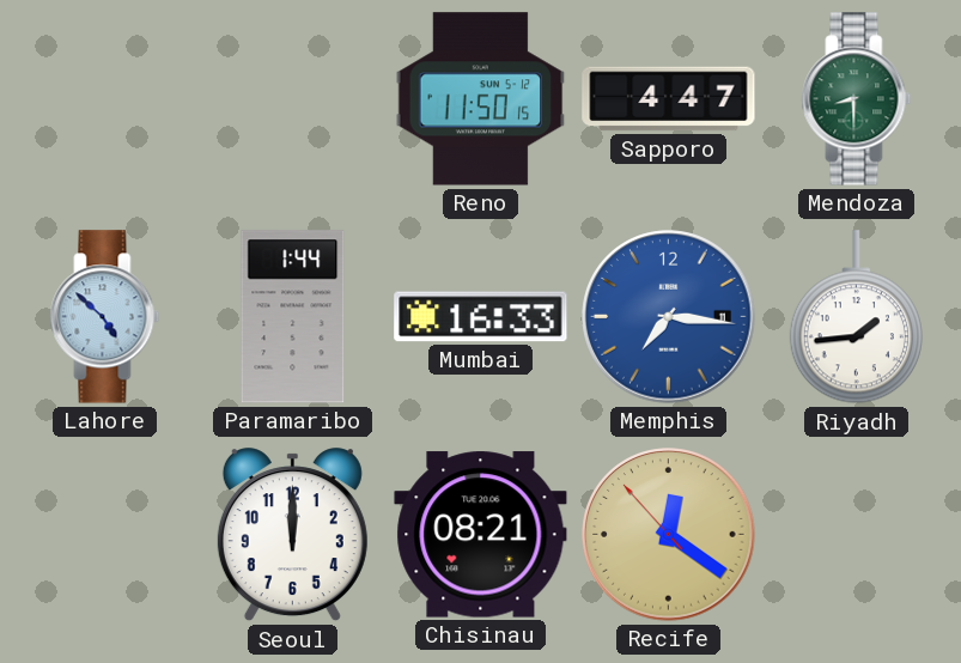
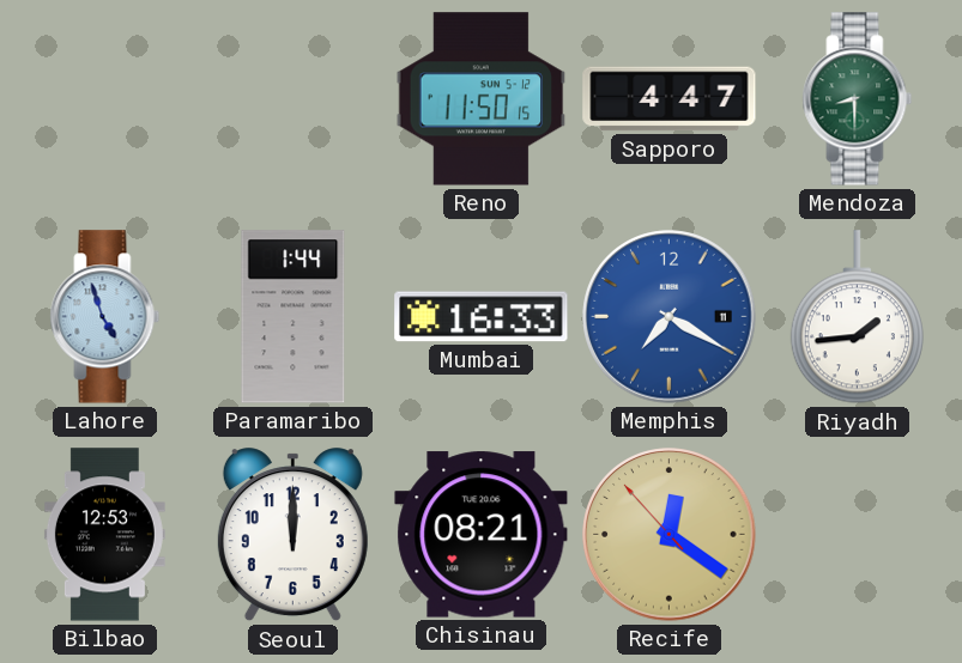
Lahore: 4:52 -> 4:57 (105, 317)
Memphis: 7:16 -> 7:20 (670, 317)
Bilbao: none -> 12:53 (104, 535)
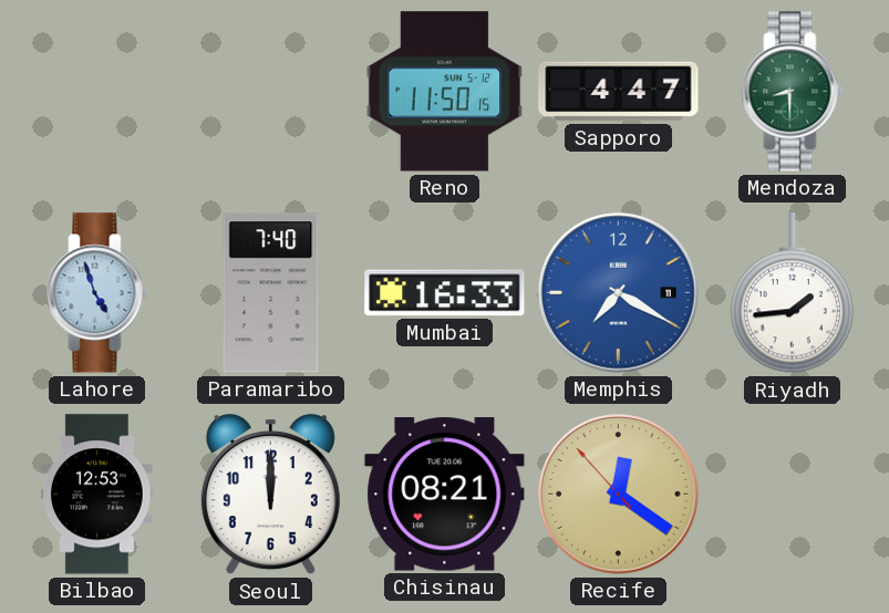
Paramaribo: 1:44 -> 7:40 (271, 293)
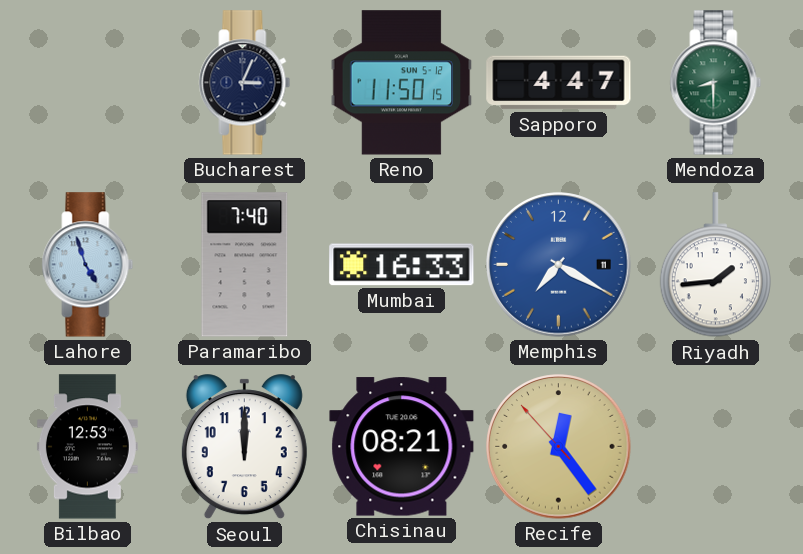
Bucharest: none -> 3:04 (245, 83)
Recife: 12:20 -> 12:23 (559, 447)
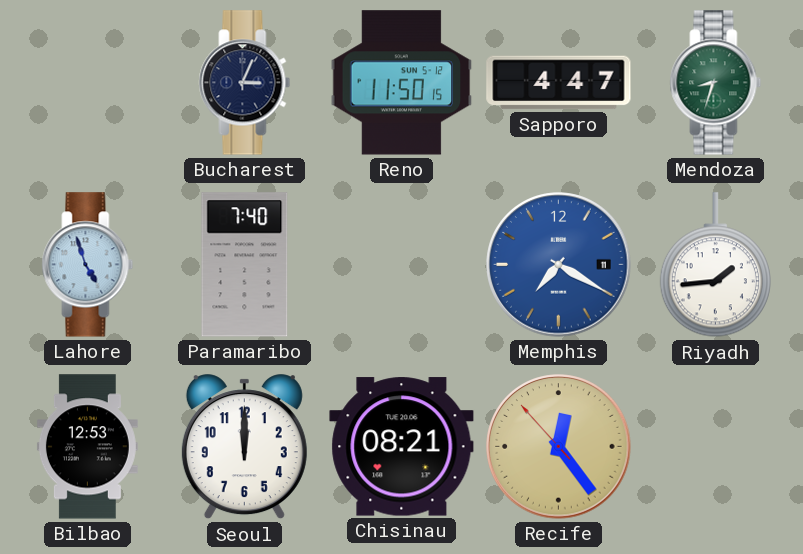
Mendoza: 8:30 -> 8:33 (716, 83)
Mumbai: 16:33 -> none (402, 265)
